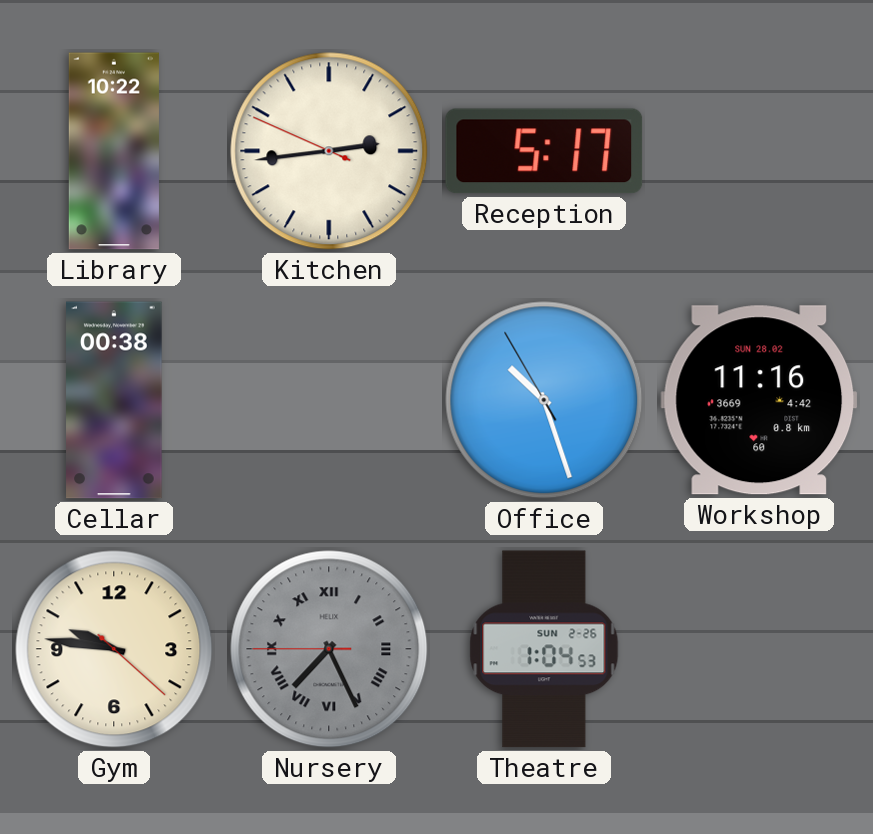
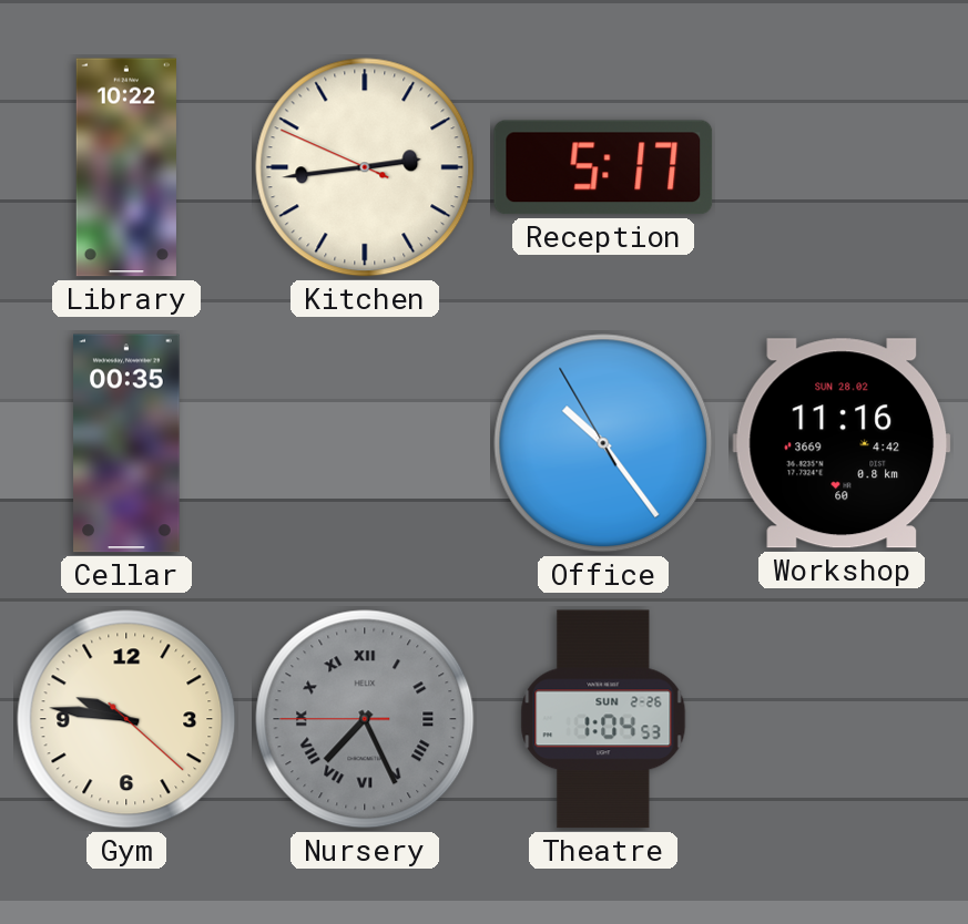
Cellar: 00:38 -> 00:35 (126, 443)
Office: 10:26 -> 10:23 (603, 443)
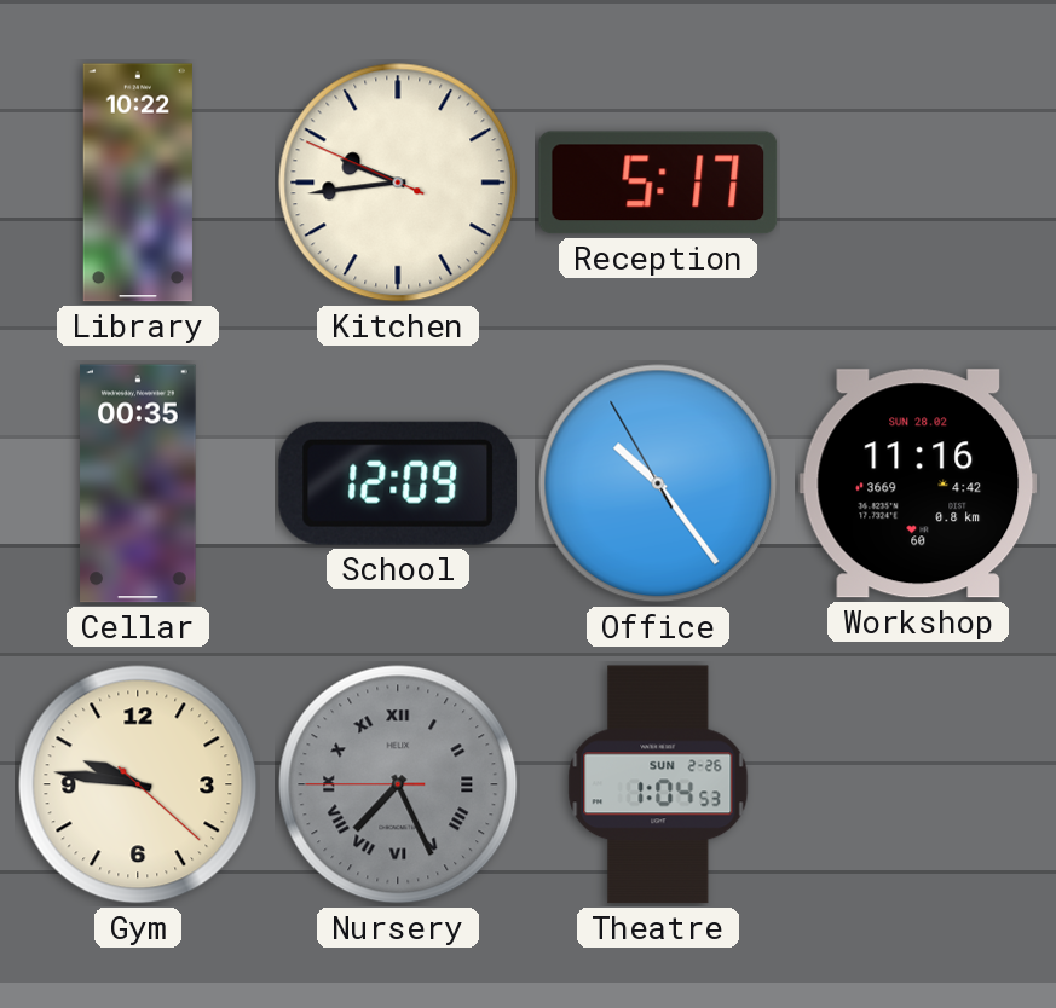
Kitchen: 2:43 -> 9:43 (398, 183)
School: none -> 12:09 (398, 483)
